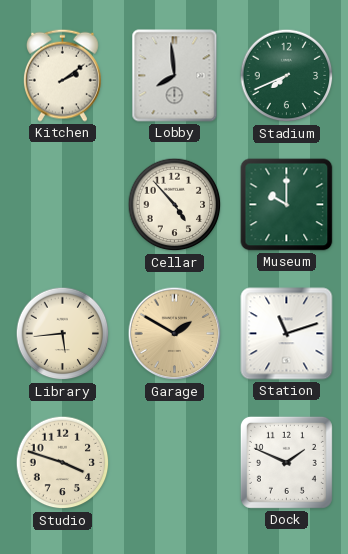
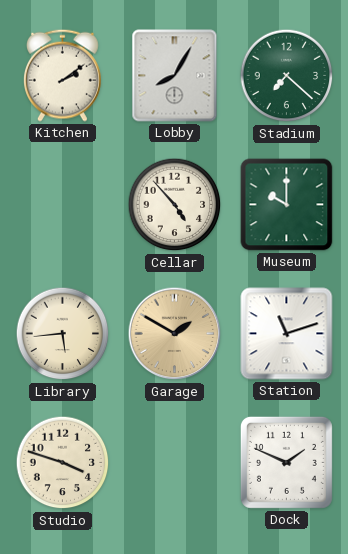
Lobby: 7:59 -> 8:05 (175, 76)
Stadium: 7:41 -> 7:22 (287, 76)
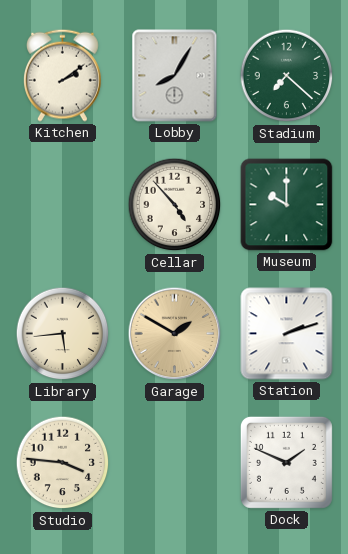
Station: 11:12 -> 2:12 (287, 334)
Studio: 3:48 -> 3:46 (63, 463)
